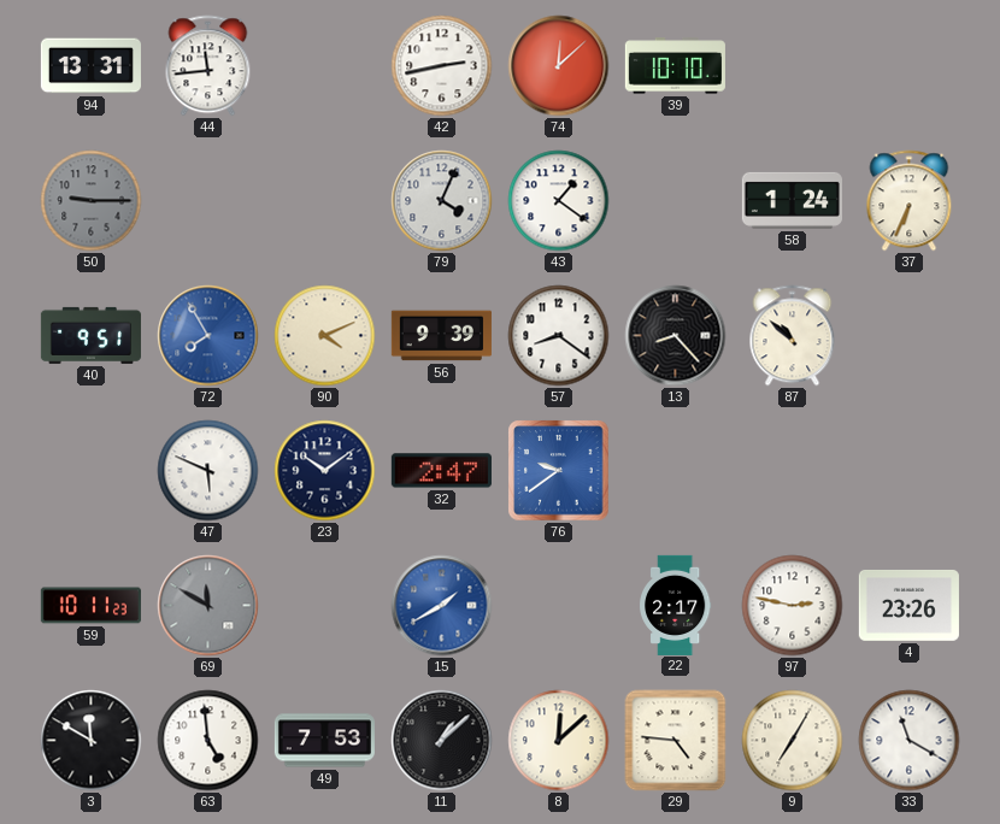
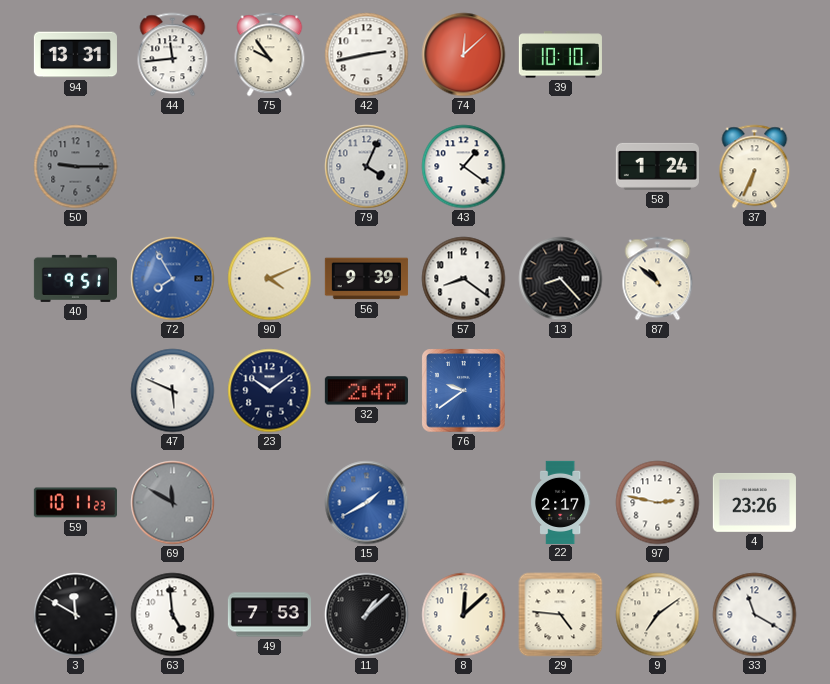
75: none -> 9:54 (270, 55)
9: 7:05 -> 7:09 (658, 615)
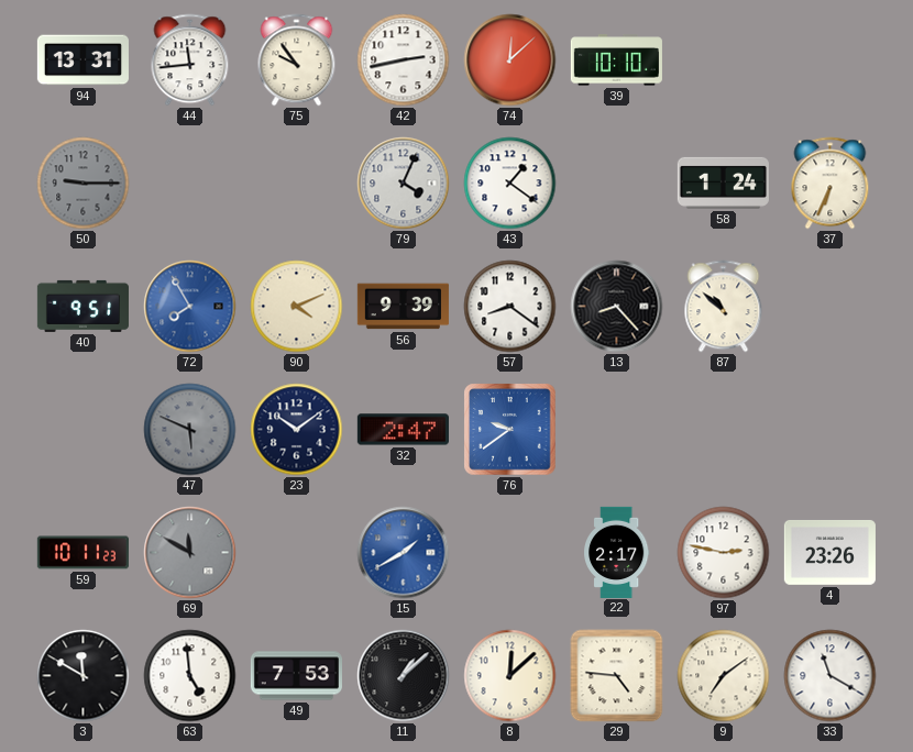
47 dial: white -> grey (190, 430)
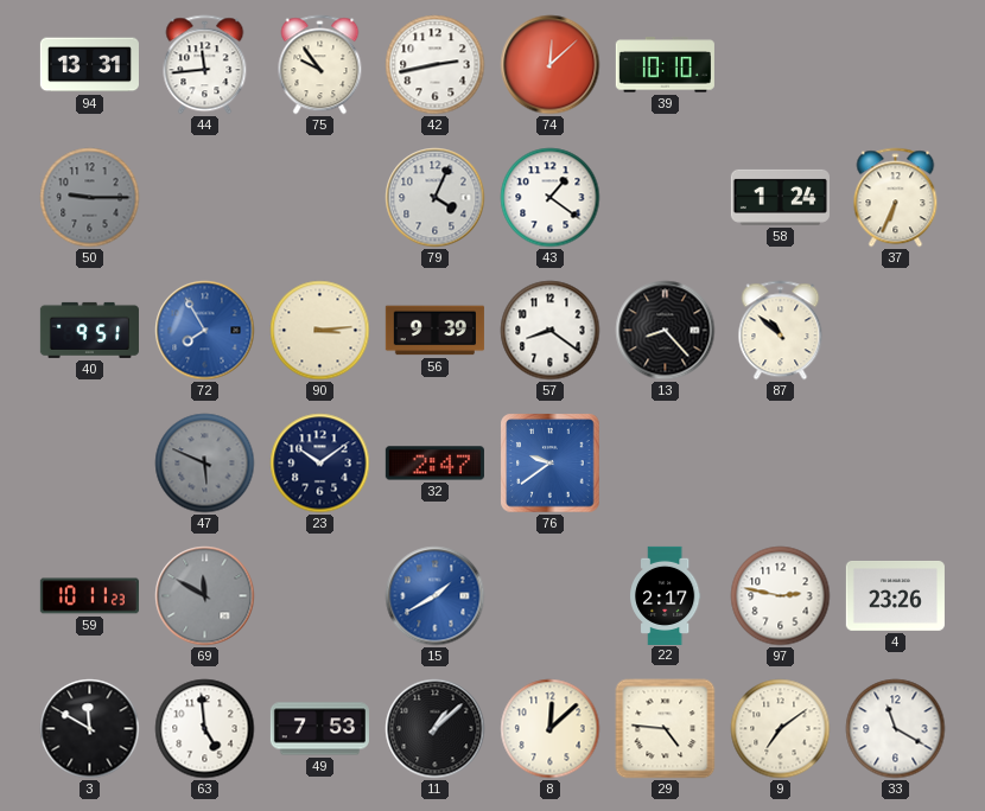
90: 4:11 -> 3:14 (320, 331)
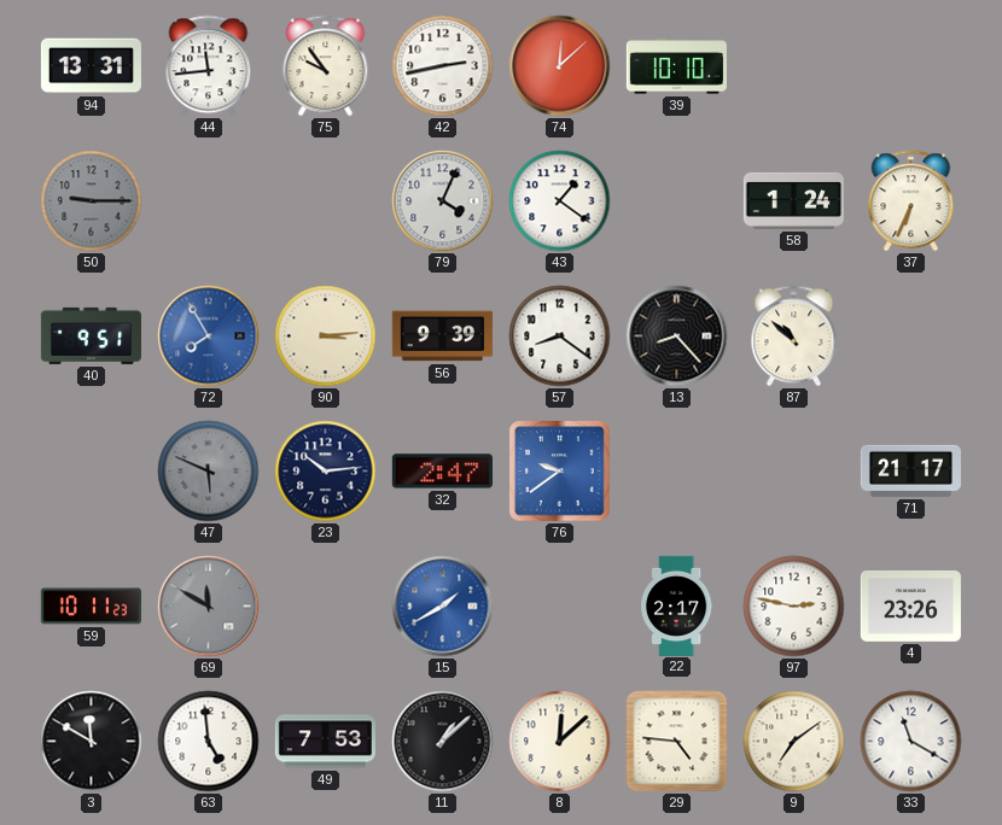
23: 10:09 -> 10:14 (326, 472)
71: none -> 21:17 (910, 470)
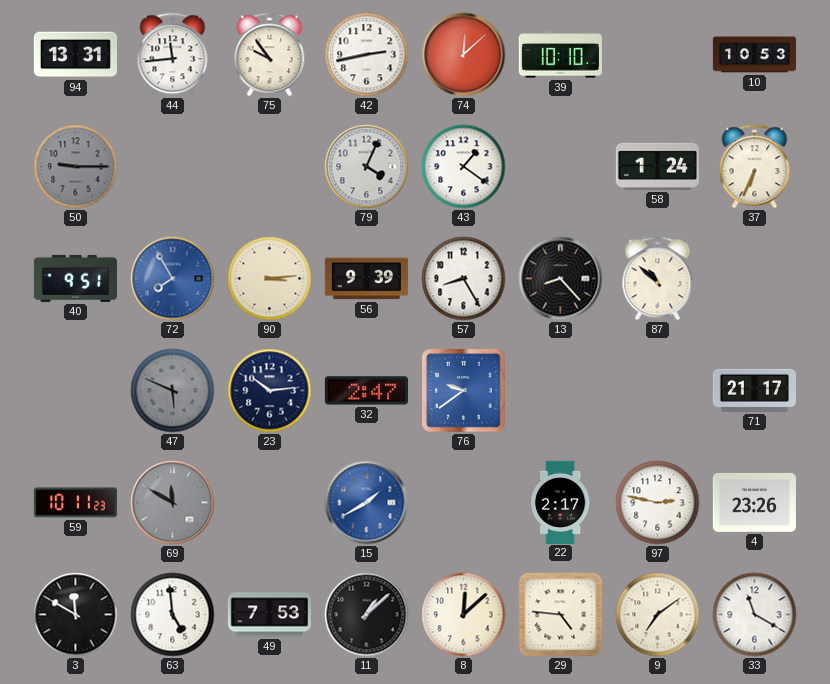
10: none -> 10:53 (754, 55)
57: 8:21 -> 8:25 (464, 279)
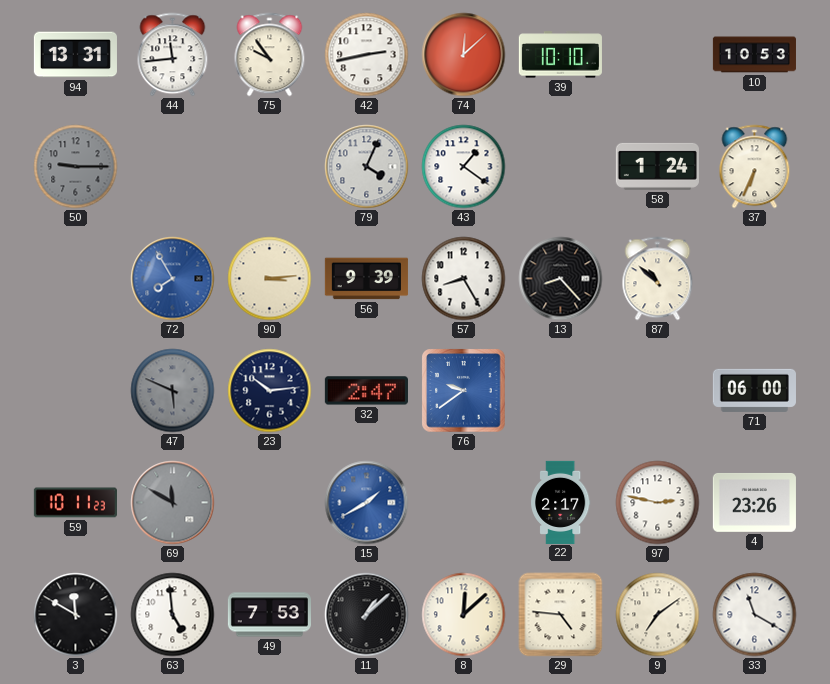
40: 9:51 -> none (75, 278)
71: 21:17 -> 06:00 (754, 390)
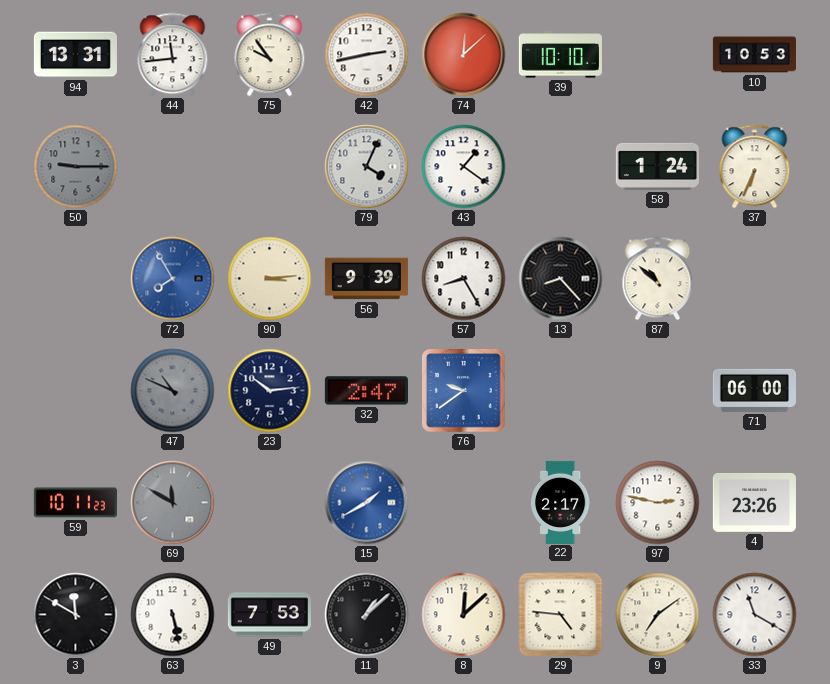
47: 5:49 -> 10:49 (173, 391)
63: 4:59 -> 5:28 (173, 615)
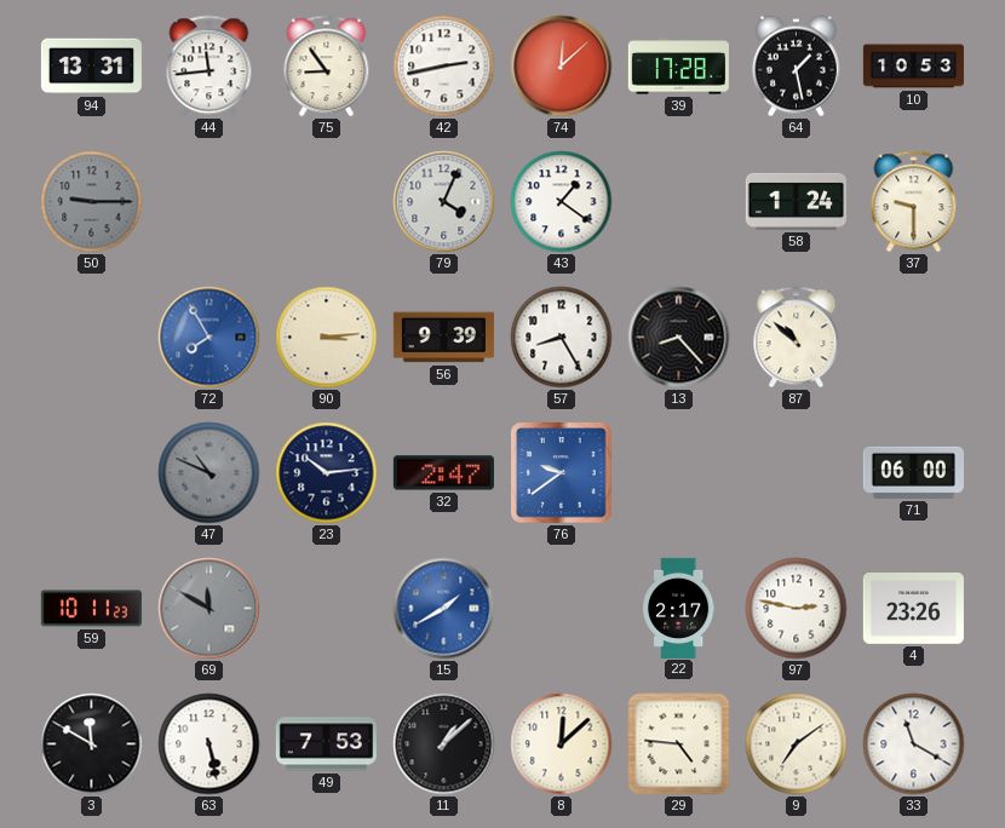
75: 9:54 -> 8:54 (327, 67)
39: 10:10 -> 17:28 (678, 67)
64: none -> 1:28 (796, 67)
37: 6:34 -> 9:30 (914, 202)
